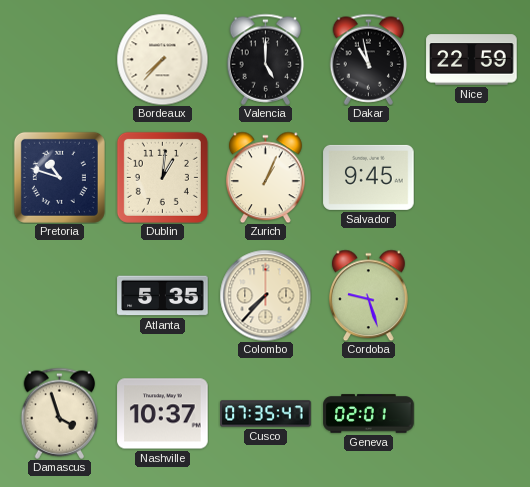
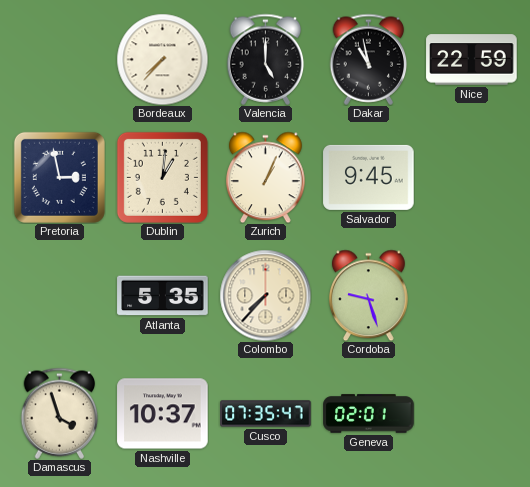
Pretoria: 10:48 -> 2:58 (59, 177)
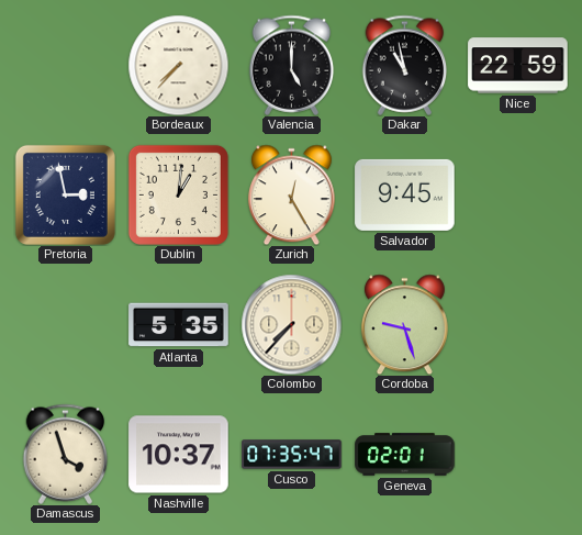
Zurich: 1:04 -> 12:25 (291, 194)
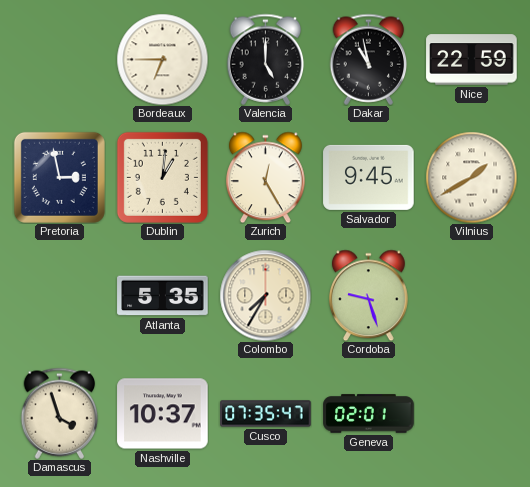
Bordeaux: 7:37 -> 6:45 (162, 59)
Vilnius: none -> 1:40 (471, 177)
Colombo: 7:37 -> 7:35 (265, 295)
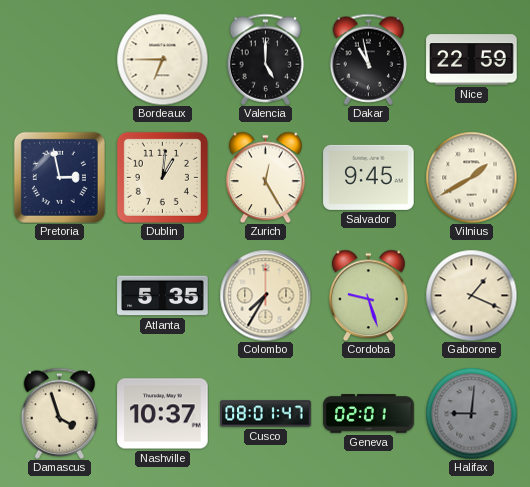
Gaborone: none -> 1:19 (471, 295)
Cusco: 07:35 -> 08:01 (266, 414)
Halifax: none -> 9:01 (471, 413)
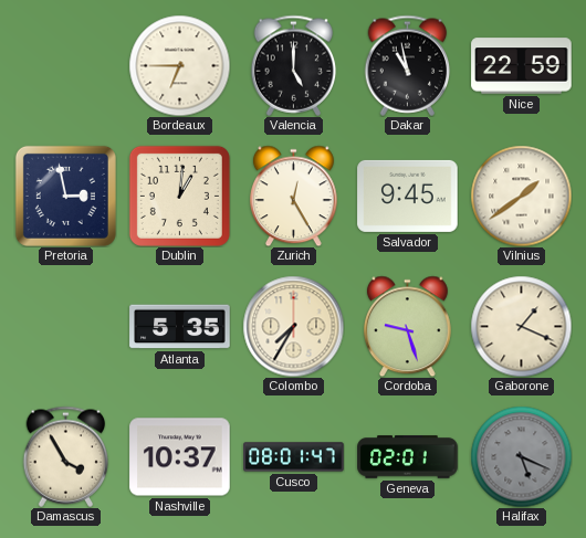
Vilnius: 1:40 -> 1:39 (521, 196)
Damascus: 3:57 -> 3:55 (66, 456)
Halifax: 9:01 -> 5:19 (521, 456)
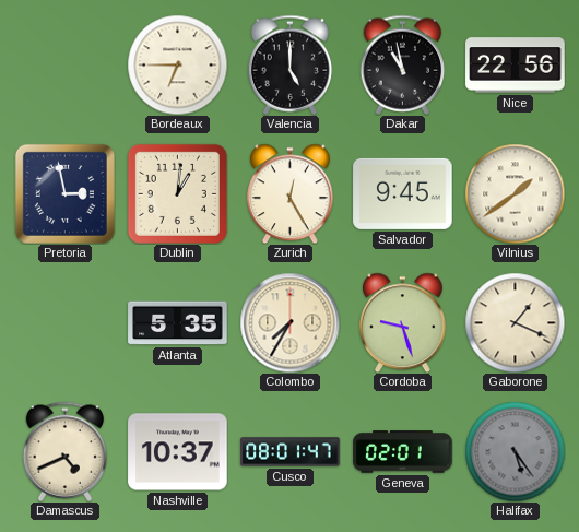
Nice: 22:59 -> 22:56 (516, 66)
Damascus: 3:55 -> 4:41 (66, 451)
Halifax: 5:19 -> 5:24 (515, 451)
